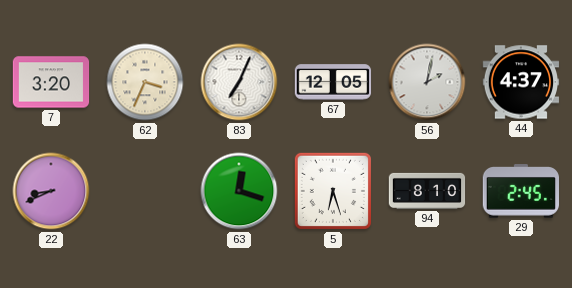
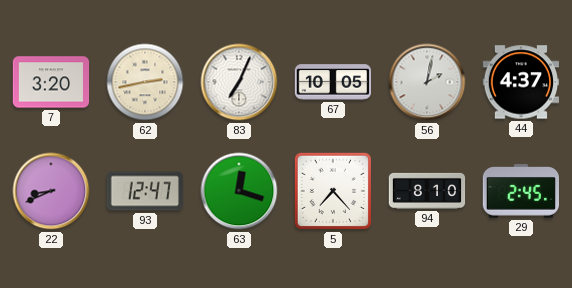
62: 3:34 -> 2:43 (145, 82)
67: 12:05 -> 10:05 (333, 82)
93: none -> 12:47 (144, 191)
5: 6:27 -> 7:23 (333, 191)
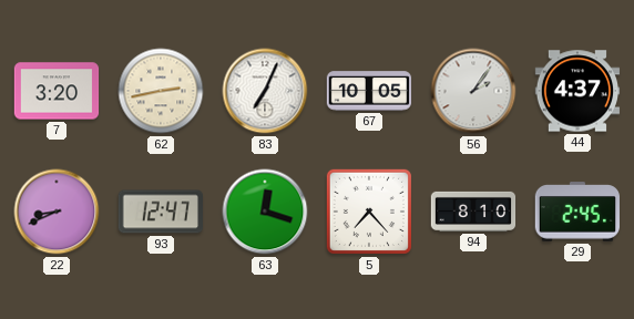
56: 2:02 -> 2:06 (473, 91)
